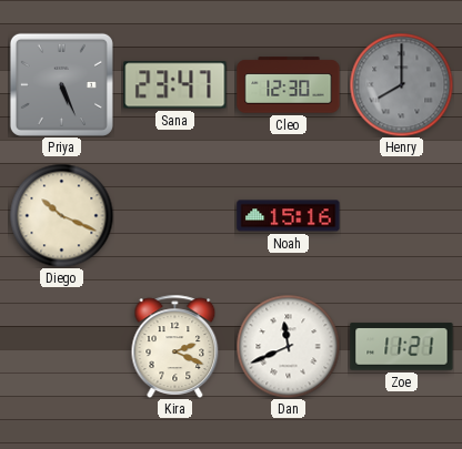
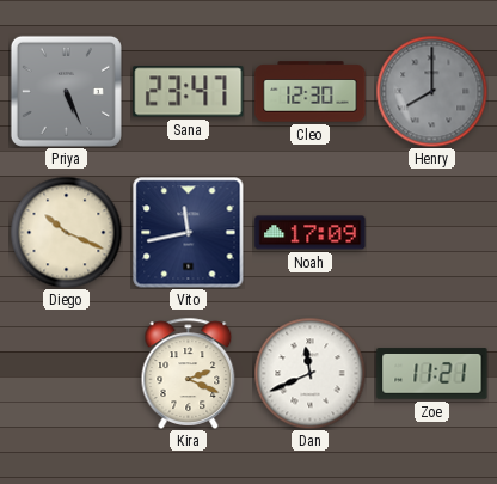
Vito: none -> 11:43 (188, 232)
Noah: 15:16 -> 17:09 (311, 233)
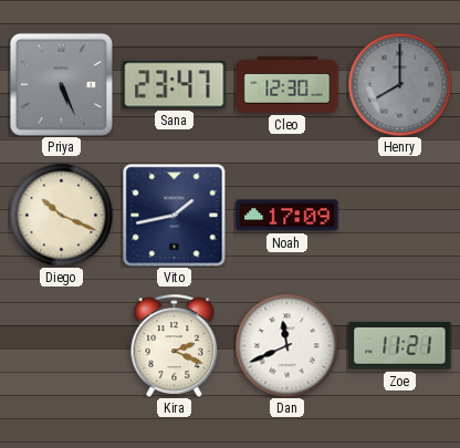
Vito: 11:43 -> 1:43 (174, 215)
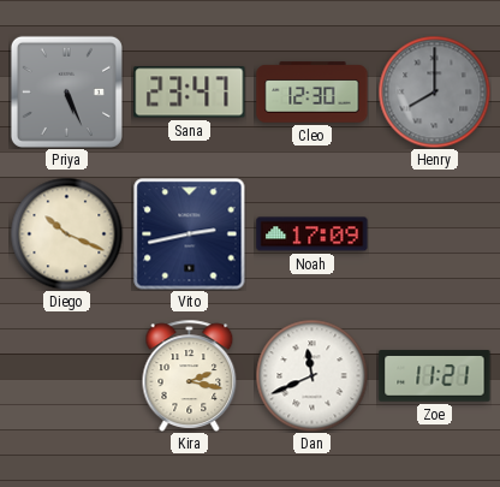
Vito: 1:43 -> 2:43 (189, 233)
Kira: 2:19 -> 2:17 (190, 375)
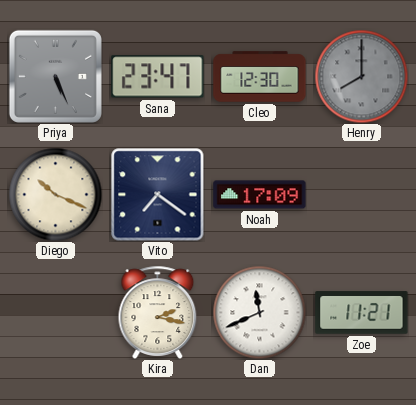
Vito: 2:43 -> 7:21 (157, 194)
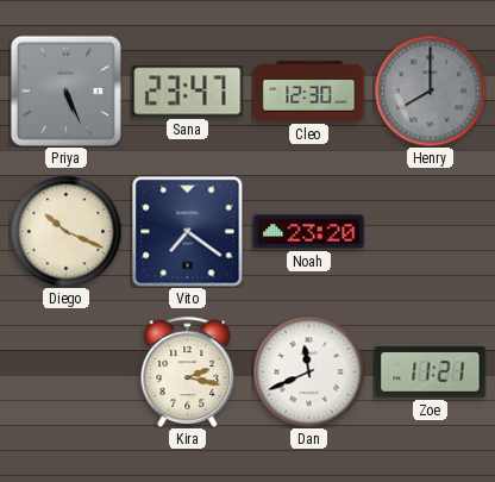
Noah: 17:09 -> 23:20 (309, 232)
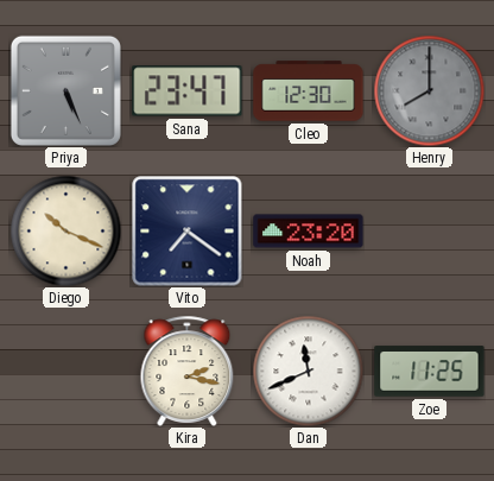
Zoe: 11:21 -> 11:25 (430, 372)
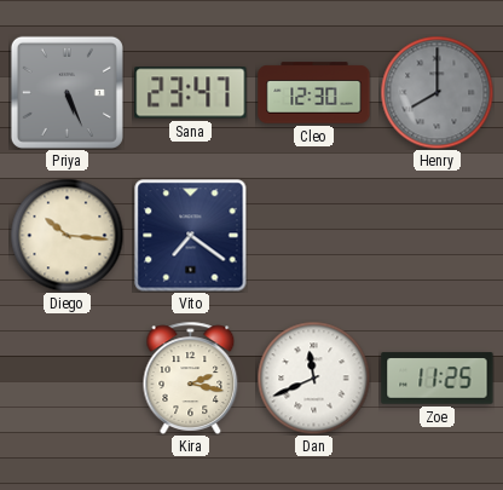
Diego: 10:19 -> 10:16 (67, 235)
Noah: 23:20 -> none (309, 232)
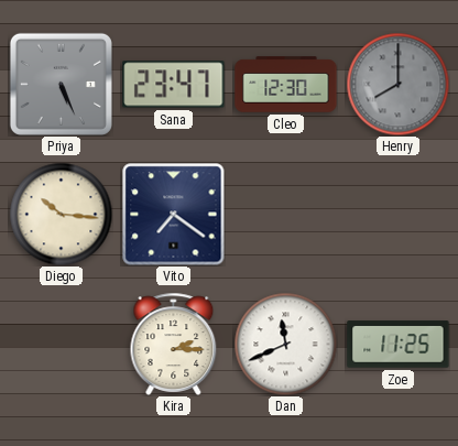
Kira: 2:17 -> 2:15 (174, 344)
